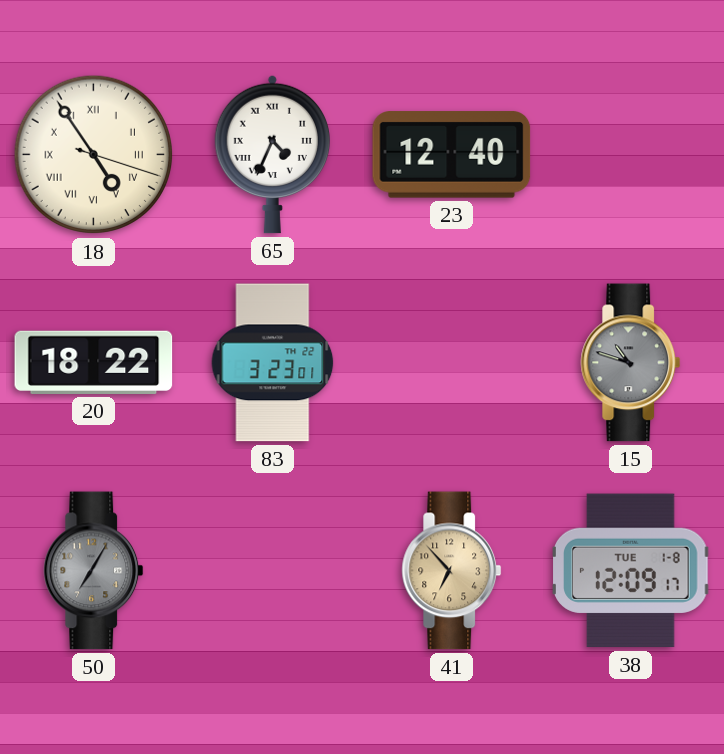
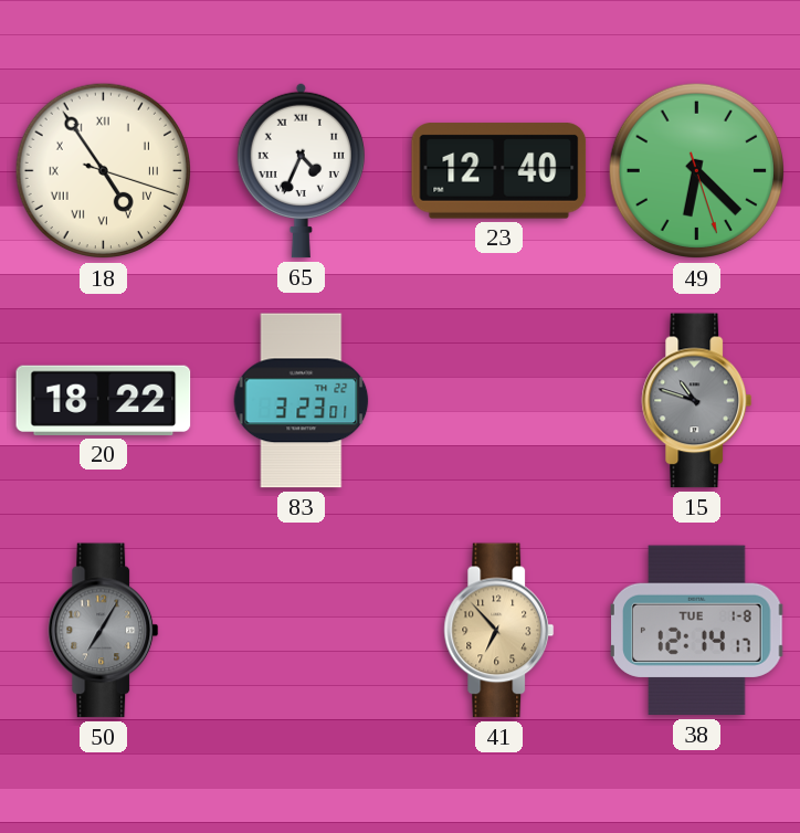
49: none -> 6:22 (697, 171)
38: 12:09 -> 12:14 (697, 631)
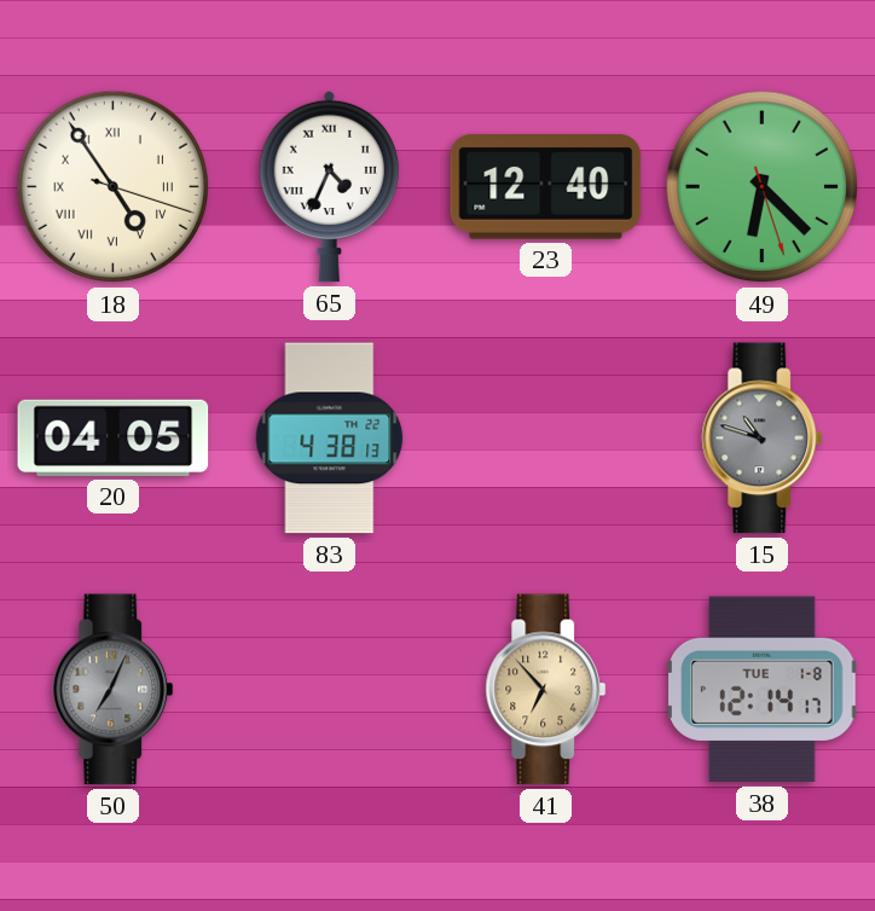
20: 18:22 -> 04:05 (114, 437)
83: 3:23 -> 4:38 (330, 439)
50: 7:05 -> 7:04 (114, 690)
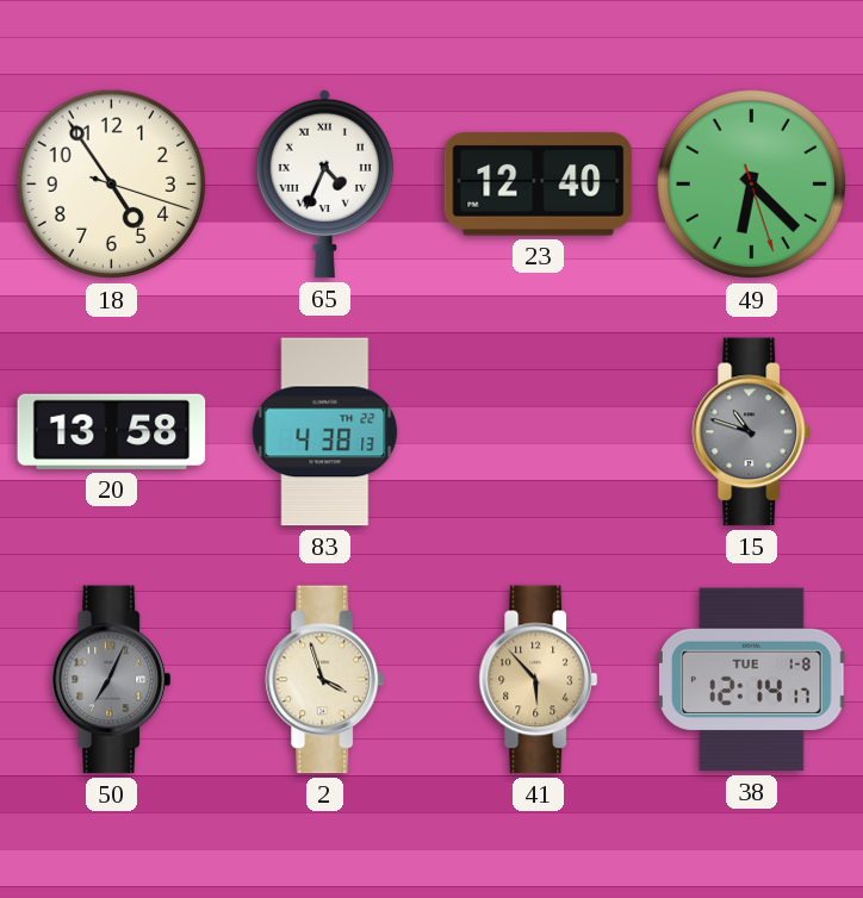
18 numerals: Roman -> Arabic (112, 185)
20: 04:05 -> 13:58 (112, 431)
2: none -> 3:57 (325, 680)
41: 6:53 -> 5:53 (539, 680)
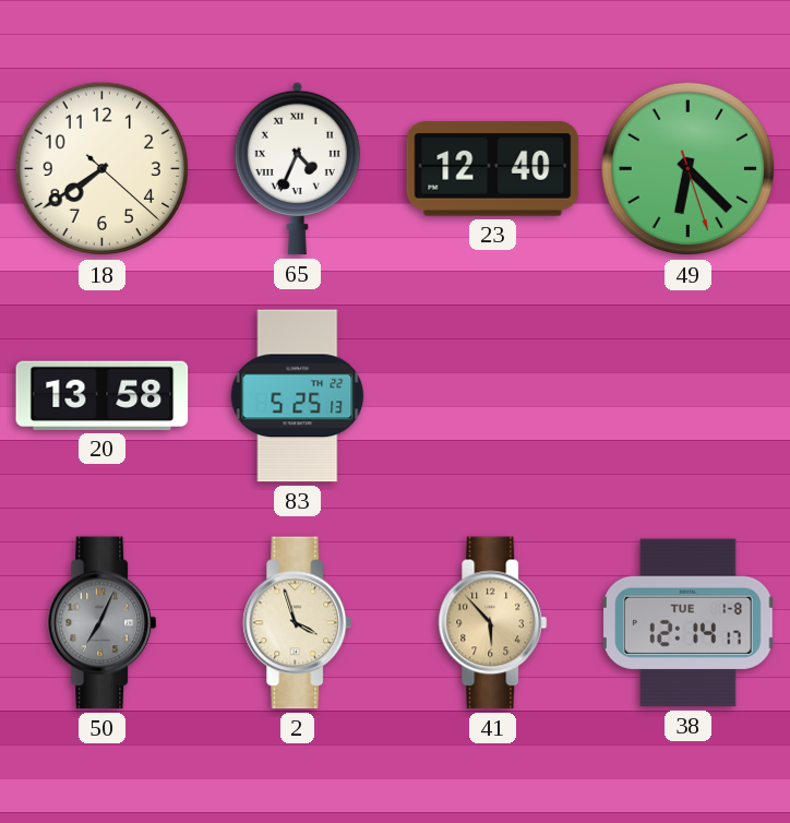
18: 4:54 -> 7:39 (103, 169)
83: 4:38 -> 5:25 (298, 396)
15: 10:48 -> none (752, 432)
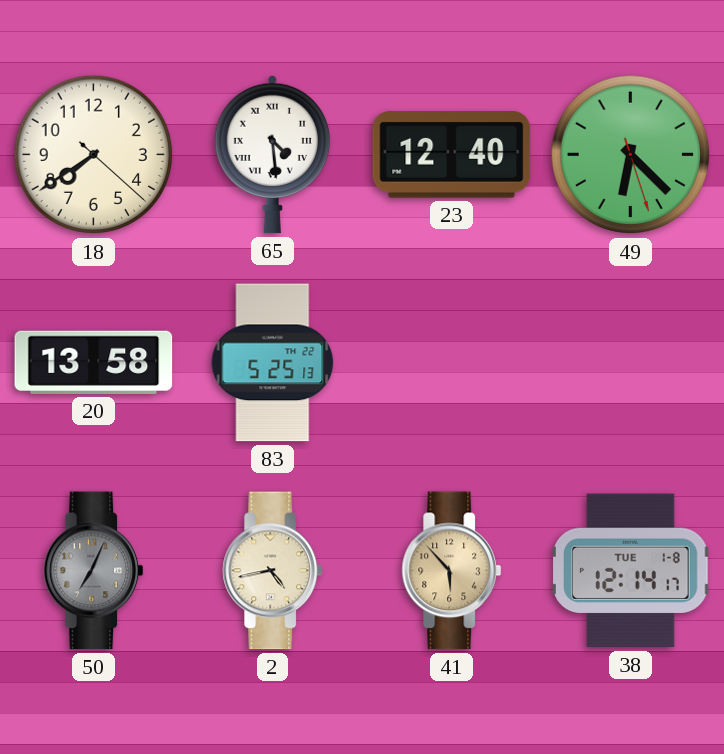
65: 4:34 -> 4:29 (272, 154)
2: 3:57 -> 4:43 (273, 571)
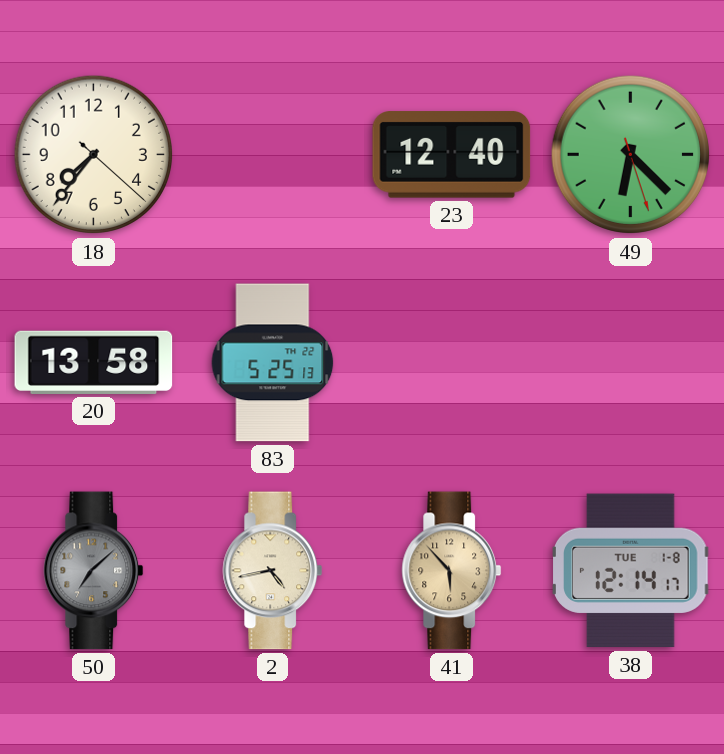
18: 7:39 -> 7:36 (94, 155)
65: 4:29 -> none (272, 154)
50: 7:04 -> 7:08 (94, 571)
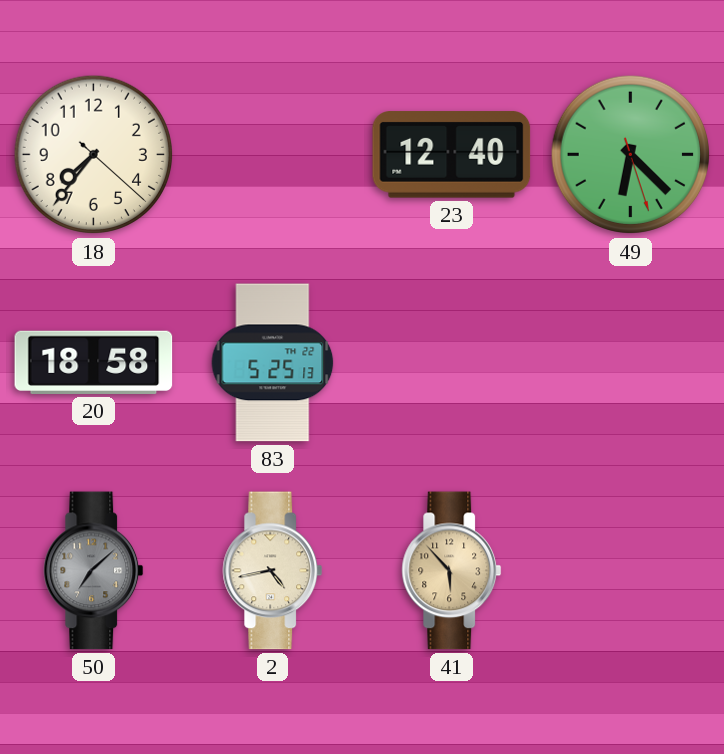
20: 13:58 -> 18:58 (94, 362)
38: 12:14 -> none (631, 571)
